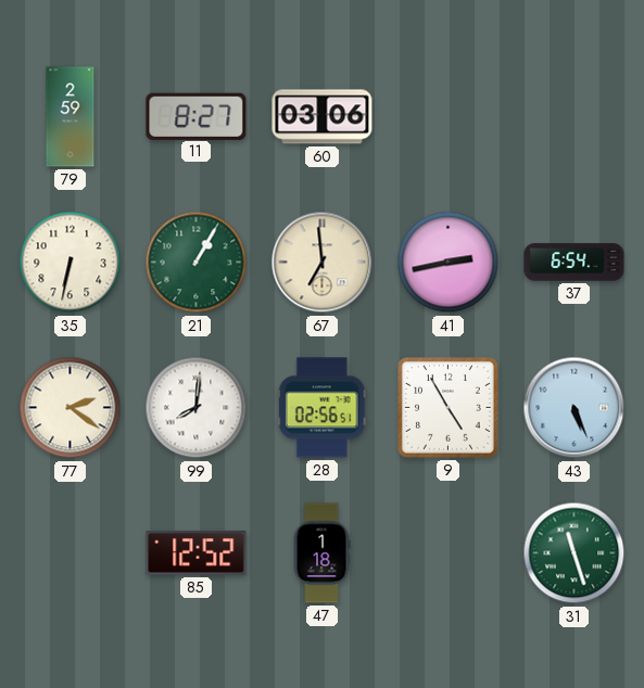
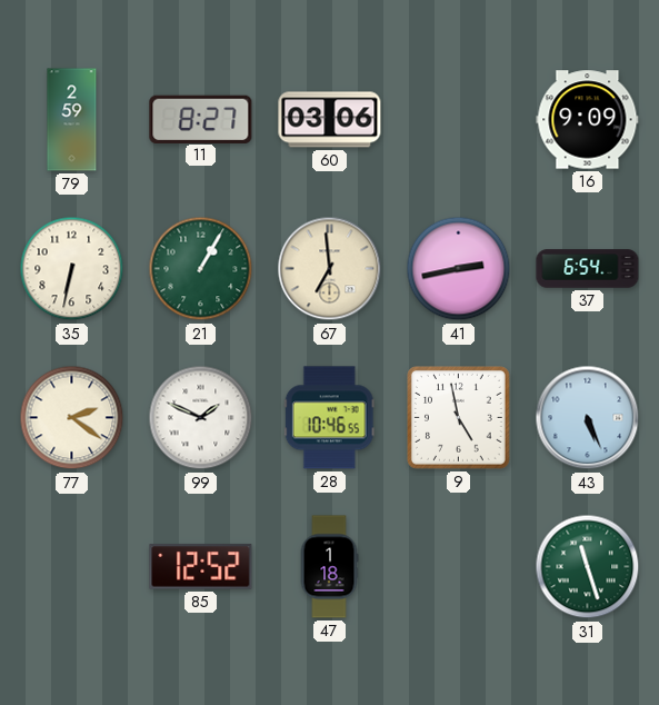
16: none -> 9:09 (588, 120)
99: 8:01 -> 1:49 (201, 418)
28: 02:56 -> 10:46 (329, 418)
9: 4:55 -> 4:58 (459, 418)
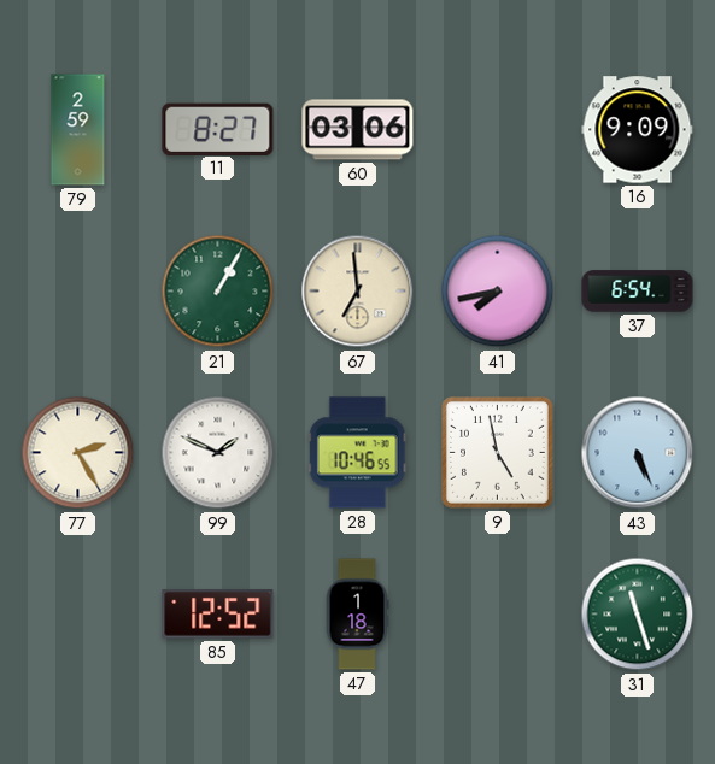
35: 6:32 -> none (72, 269)
41: 2:43 -> 7:43 (498, 292)
77: 2:21 -> 2:25 (78, 453)
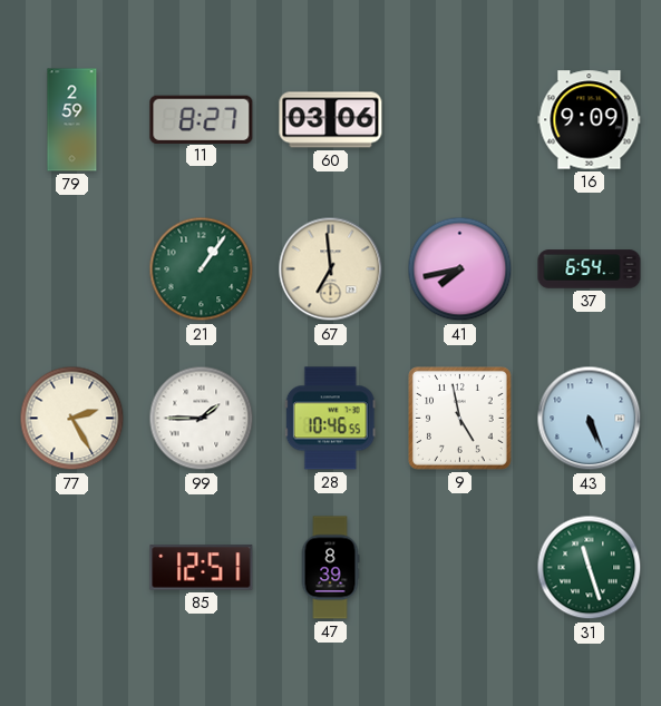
21: 1:05 -> 1:06 (202, 269)
99: 1:49 -> 1:45 (202, 419)
85: 12:52 -> 12:51 (202, 568)
47: 1:18 -> 8:39 (330, 568)
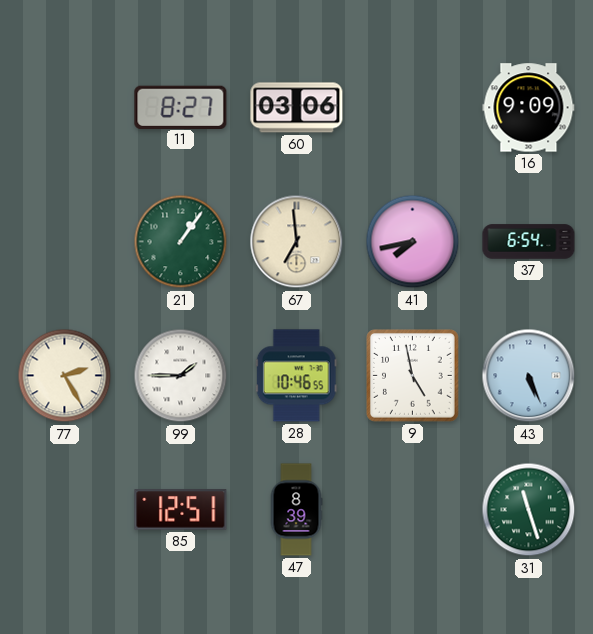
79: 2:59 -> none (72, 120)
